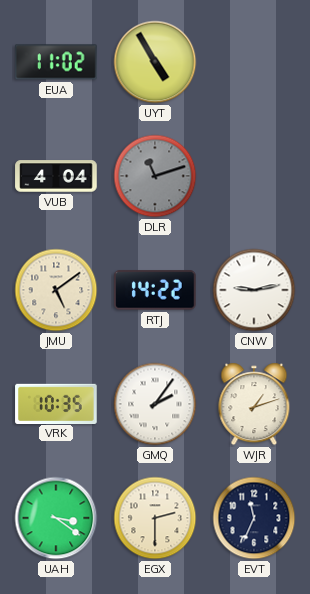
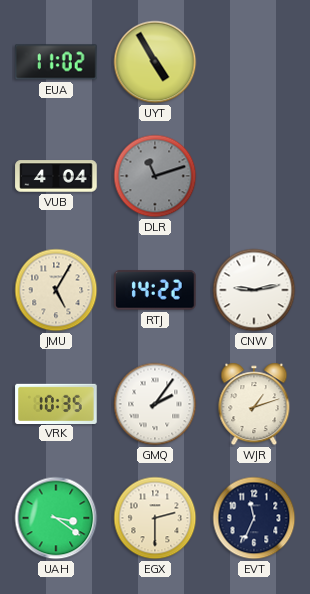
JMU: 5:09 -> 5:05 (56, 290)
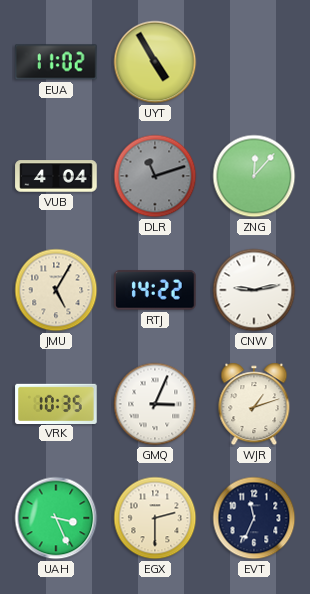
ZNG: none -> 12:07 (254, 176)
GMQ: 2:06 -> 3:04 (155, 404)
UAH: 3:21 -> 3:26 (56, 518)
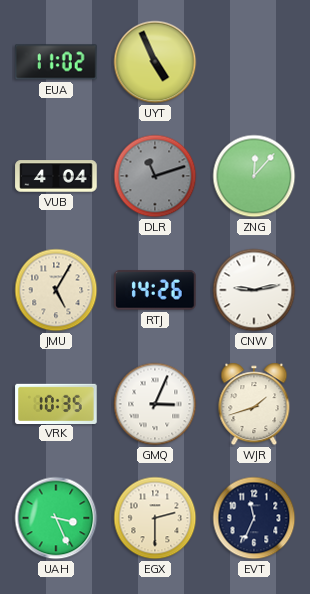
UYT: 4:55 -> 4:56 (155, 62)
RTJ: 14:22 -> 14:26 (156, 290)
WJR: 1:12 -> 1:42 (254, 404)
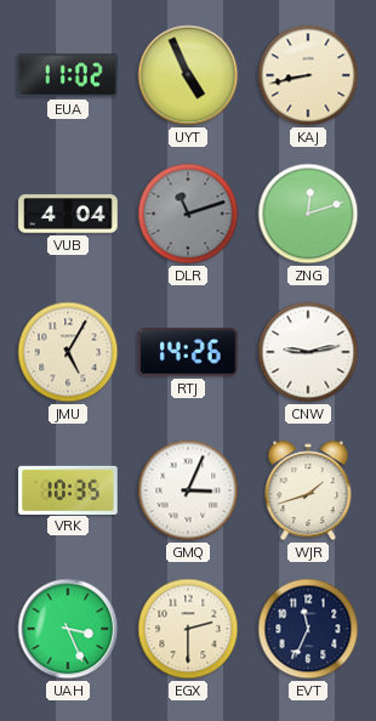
KAJ: none -> 8:43 (308, 75)
ZNG: 12:07 -> 12:12 (308, 214)
